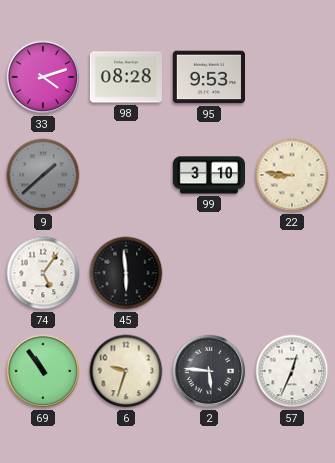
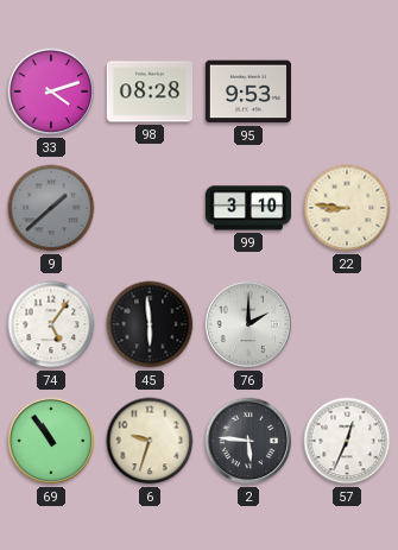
76: none -> 2:00 (248, 324)
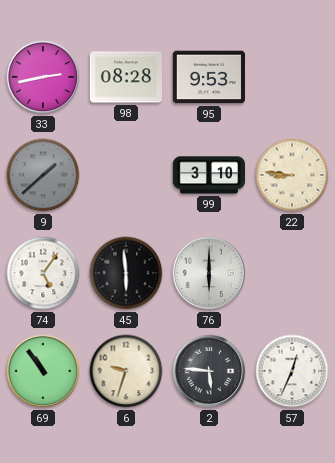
33: 4:12 -> 2:43 (43, 77)
76: 2:00 -> 6:00 (209, 273)
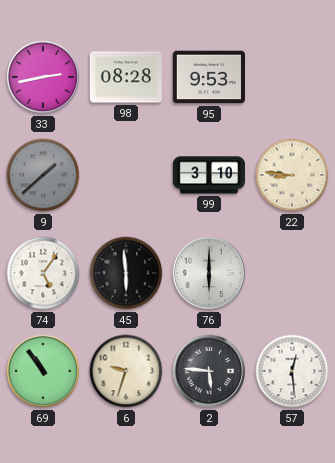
57: 12:34 -> 12:29 (292, 371)
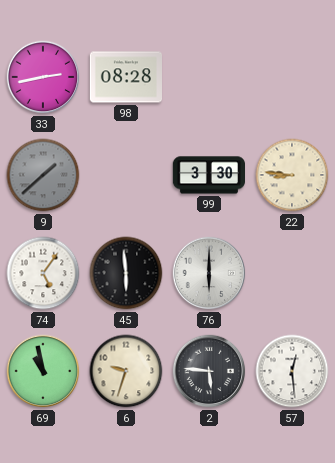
95: 9:53 -> none (209, 77)
99: 3:10 -> 3:30 (208, 175)
69: 10:54 -> 10:58 (43, 371)
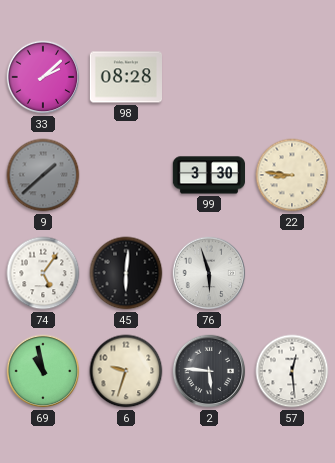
33: 2:43 -> 2:08 (43, 77)
45: 5:59 -> 6:01 (126, 273)
76: 6:00 -> 5:57 (209, 273)
